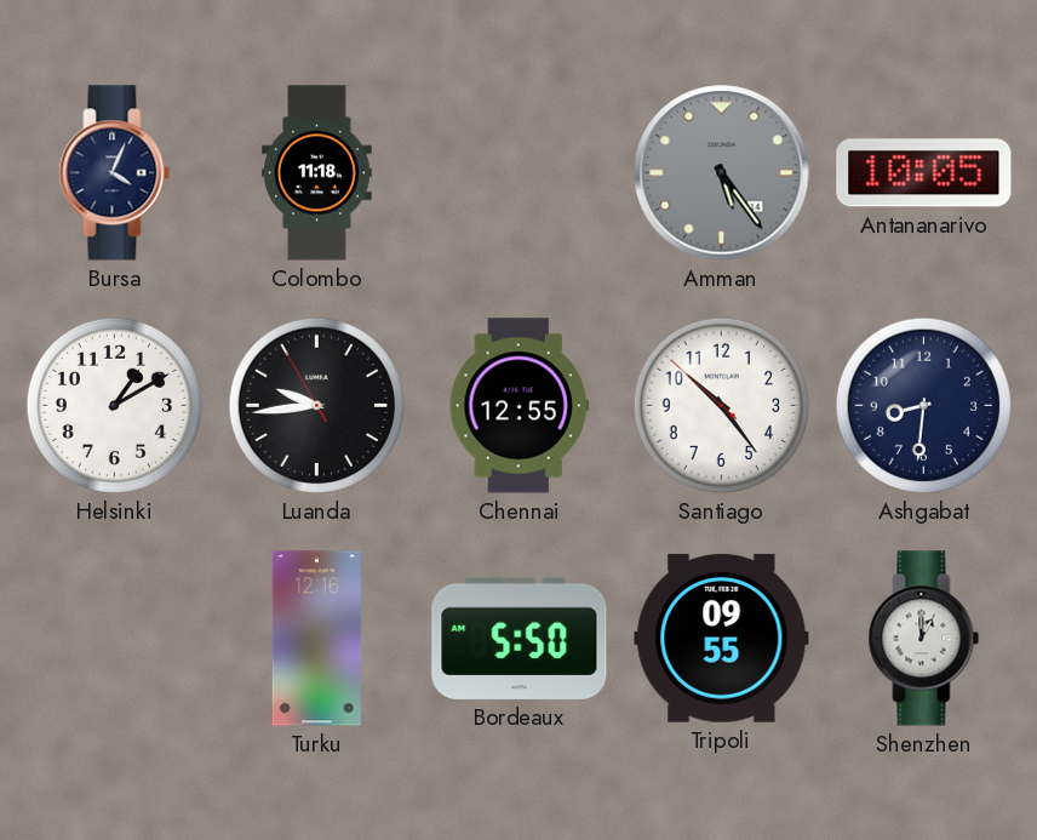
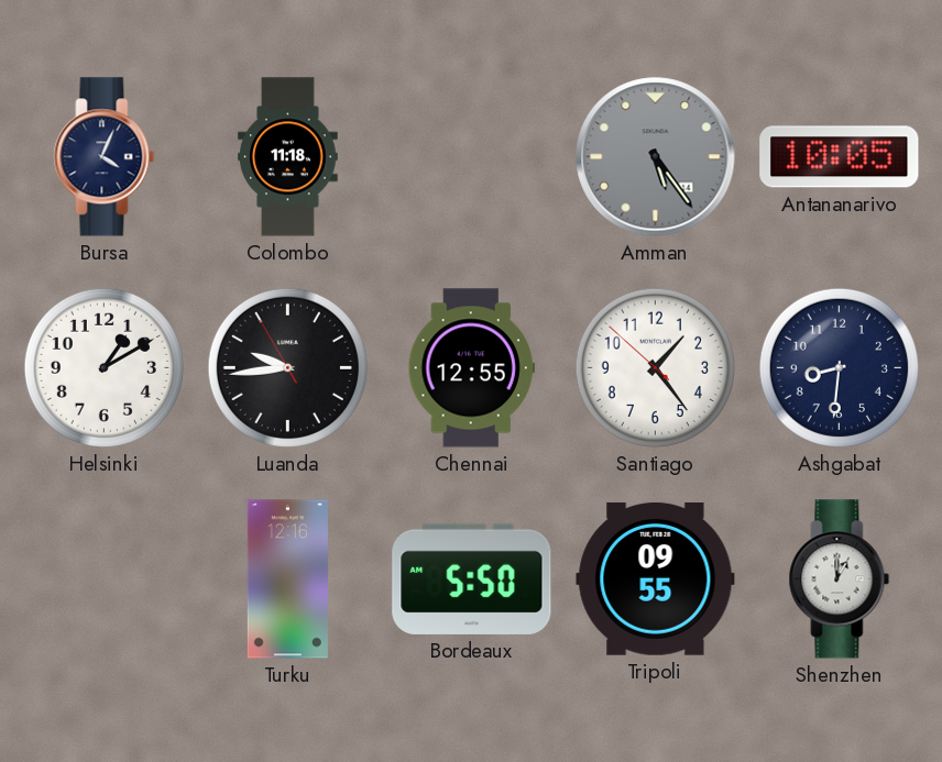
Santiago: 10:23 -> 1:23 (655, 367)
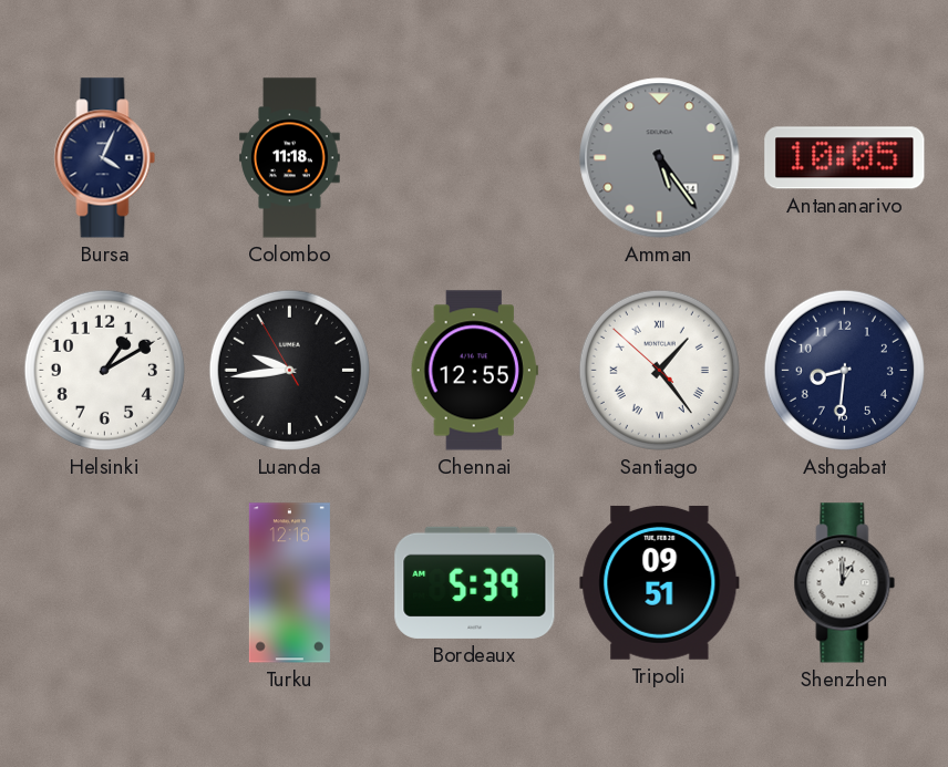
Santiago numerals: Arabic -> Roman (659, 370)
Bordeaux: 5:50 -> 5:39 (475, 582)
Tripoli: 09:55 -> 09:51 (660, 582)
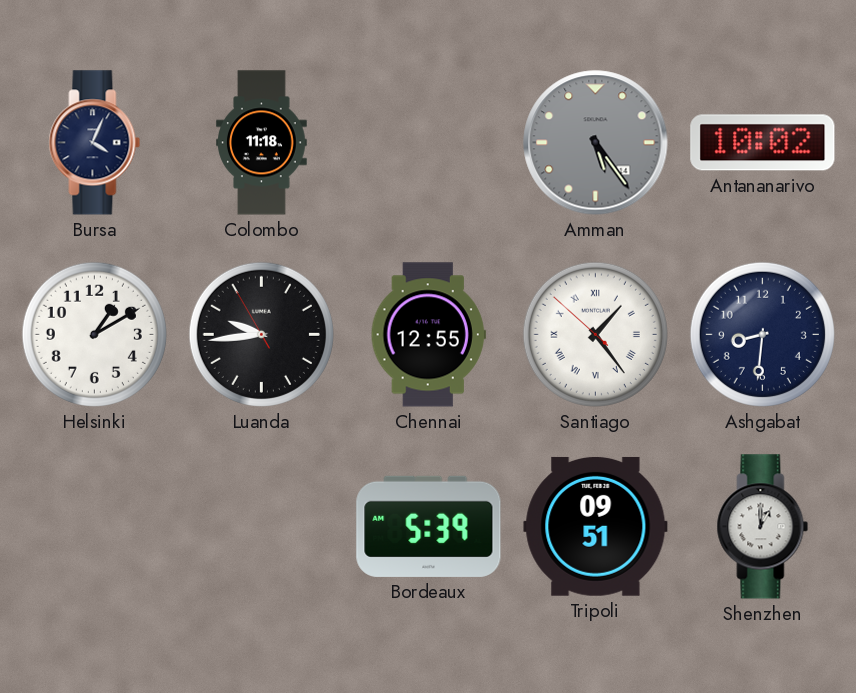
Antananarivo: 10:05 -> 10:02 (763, 143)
Turku: 12:16 -> none (289, 583)
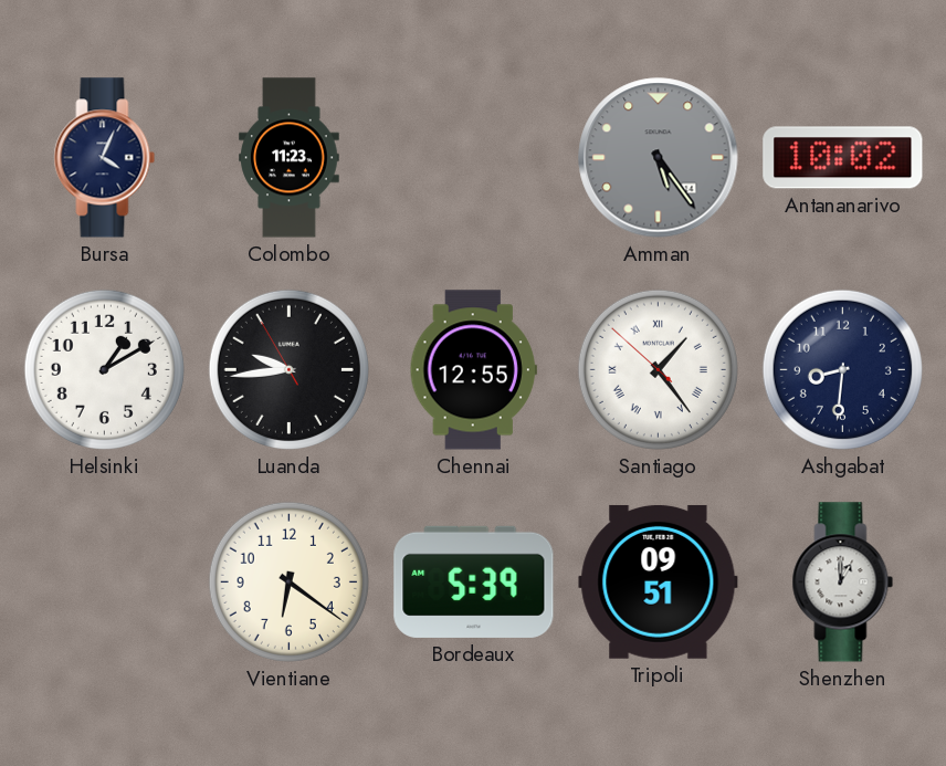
Colombo: 11:18 -> 11:23 (290, 158)
Vientiane: none -> 6:21 (288, 581)
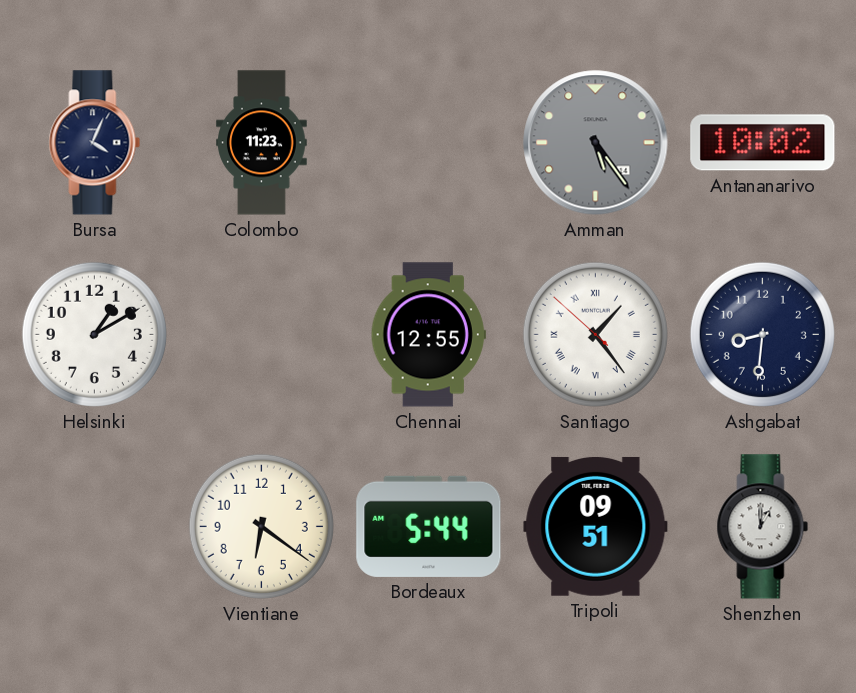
Luanda: 9:43 -> none (288, 369)
Bordeaux: 5:39 -> 5:44 (429, 526)
